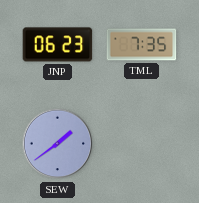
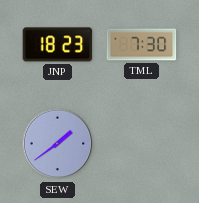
JNP: 06:23 -> 18:23 (58, 45)
TML: 7:35 -> 7:30 (142, 45)
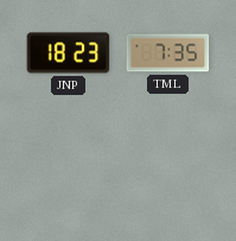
TML: 7:30 -> 7:35 (168, 53)
SEW: 1:39 -> none (58, 144)
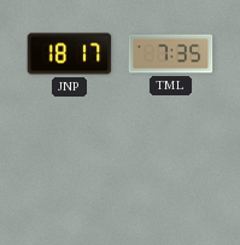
JNP: 18:23 -> 18:17 (70, 54)
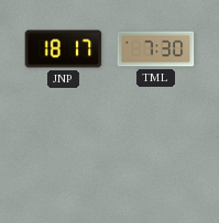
TML: 7:35 -> 7:30 (156, 49)
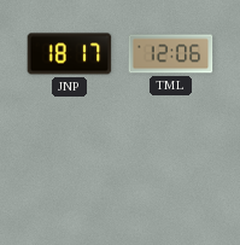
TML: 7:30 -> 12:06 (171, 54)
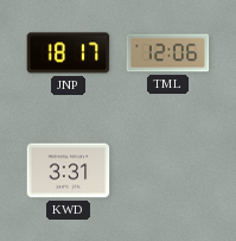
KWD: none -> 3:31 (69, 171)
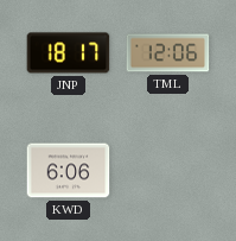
KWD: 3:31 -> 6:06 (69, 171)
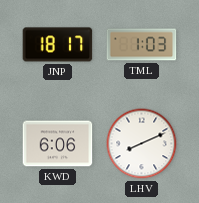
TML: 12:06 -> 1:03 (142, 45)
LHV: none -> 8:11 (142, 144)
